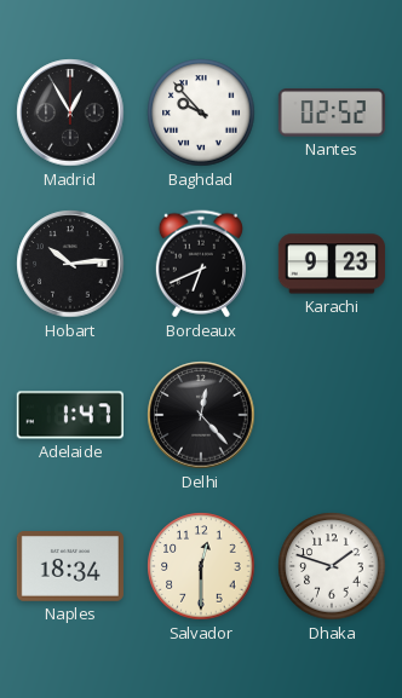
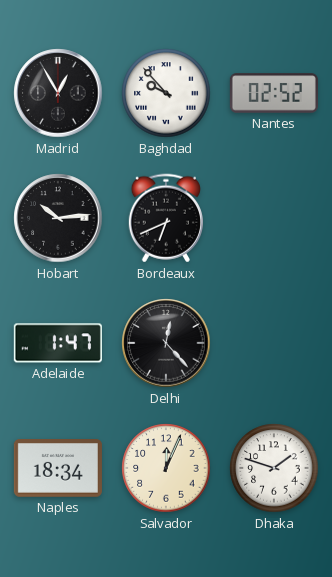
Karachi: 9:23 -> none (332, 264)
Salvador: 12:30 -> 12:04 (166, 468)
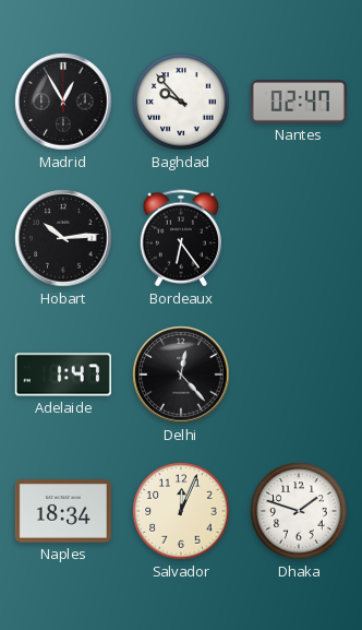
Nantes: 02:52 -> 02:47 (299, 102)
Bordeaux: 6:41 -> 6:24 (181, 238)
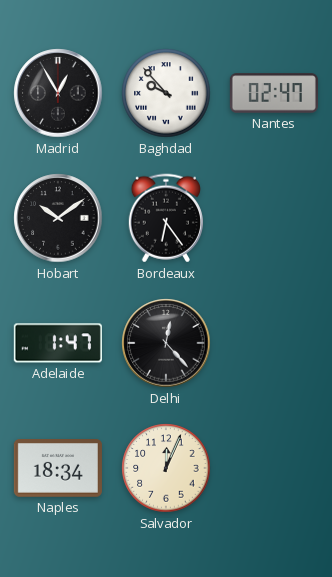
Hobart: 10:14 -> 10:09 (58, 218)
Dhaka: 1:48 -> none (299, 511)
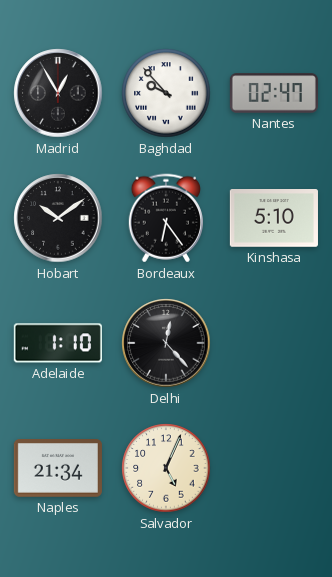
Kinshasa: none -> 5:10 (274, 219)
Adelaide: 1:47 -> 1:10 (58, 343)
Naples: 18:34 -> 21:34 (58, 469)
Salvador: 12:04 -> 5:04 (166, 468)
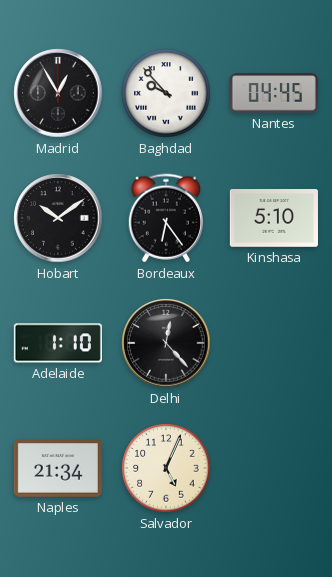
Nantes: 02:47 -> 04:45 (274, 93)
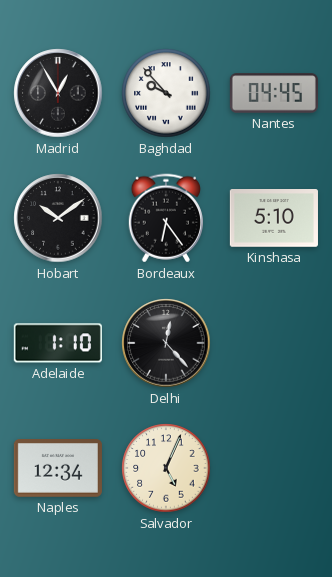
Naples: 21:34 -> 12:34 (58, 469)
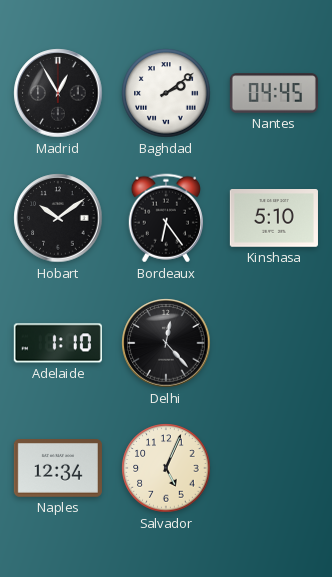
Baghdad: 9:53 -> 2:09 (166, 93)
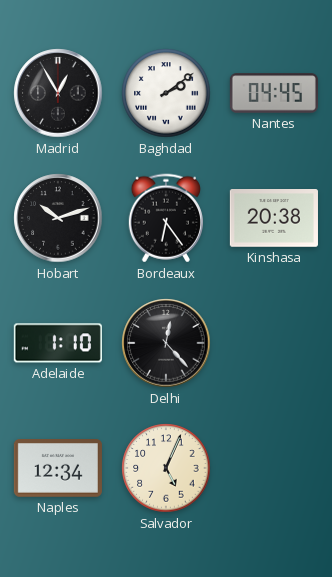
Hobart: 10:09 -> 10:12 (58, 218)
Kinshasa: 5:10 -> 20:38 (274, 219)
